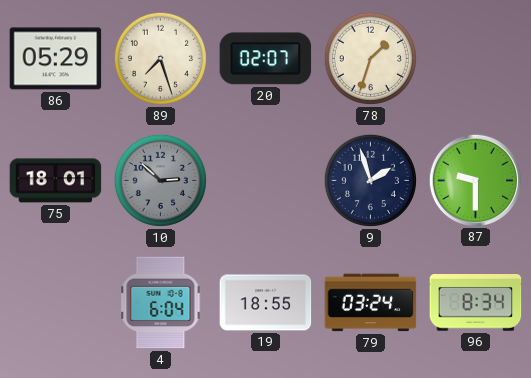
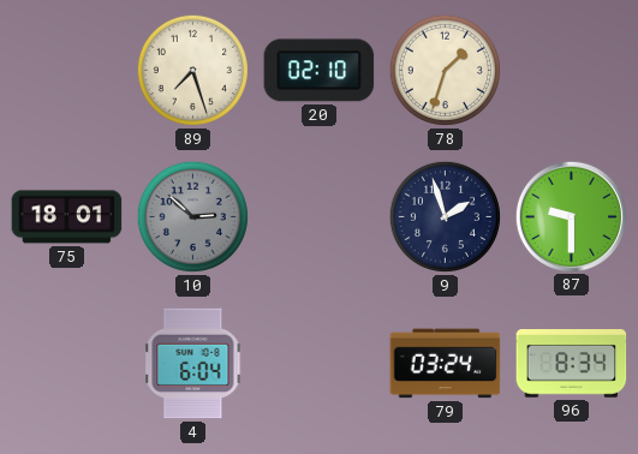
86: 05:29 -> none (56, 59)
20: 02:07 -> 02:10 (320, 71)
19: 18:55 -> none (266, 303)
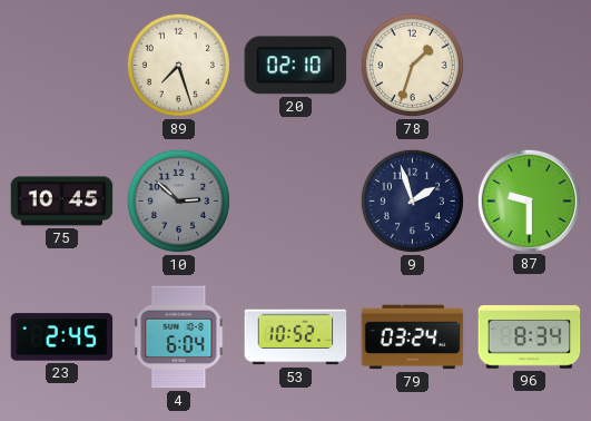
75: 18:01 -> 10:45 (62, 202)
23: none -> 2:45 (62, 337)
53: none -> 10:52 (296, 337)
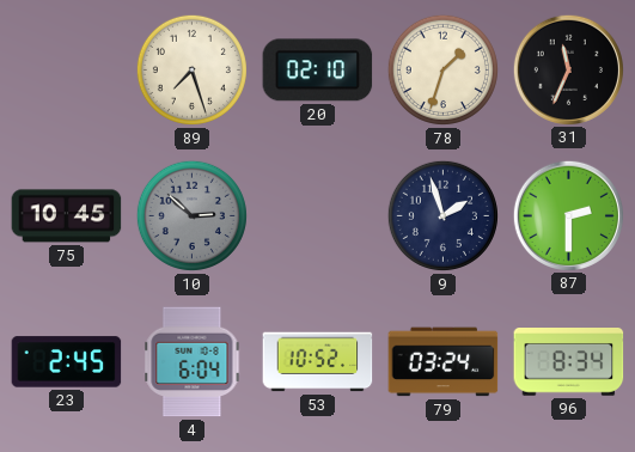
31: none -> 11:34 (568, 69)
87: 9:30 -> 2:30 (568, 215)
